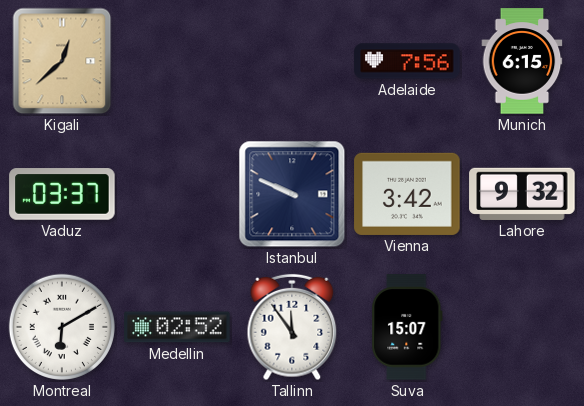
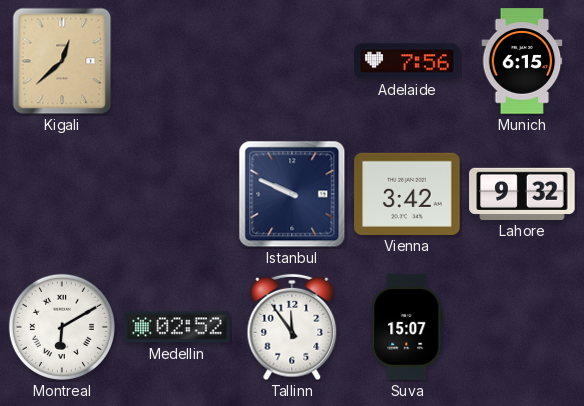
Vaduz: 03:37 -> none (62, 194)
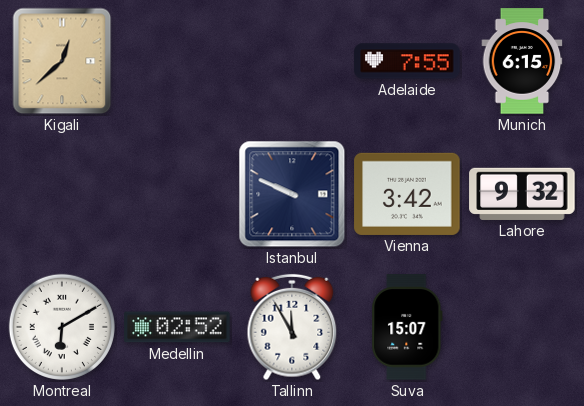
Adelaide: 7:56 -> 7:55 (407, 61)
Tallinn: 11:54 -> 11:55 (292, 327)
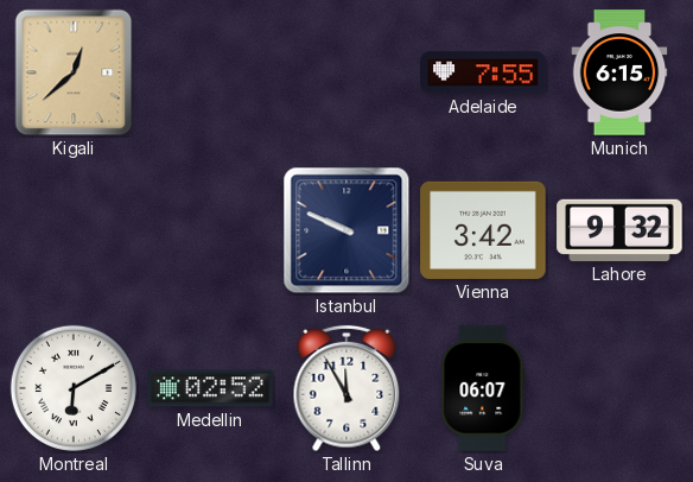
Suva: 15:07 -> 06:07 (483, 388)
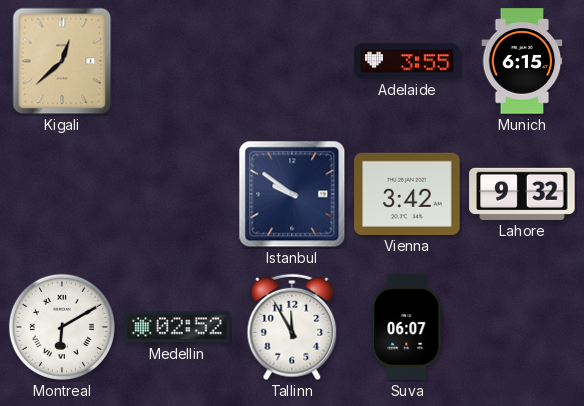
Adelaide: 7:55 -> 3:55 (407, 61)
Istanbul: 9:49 -> 9:51 (292, 194)
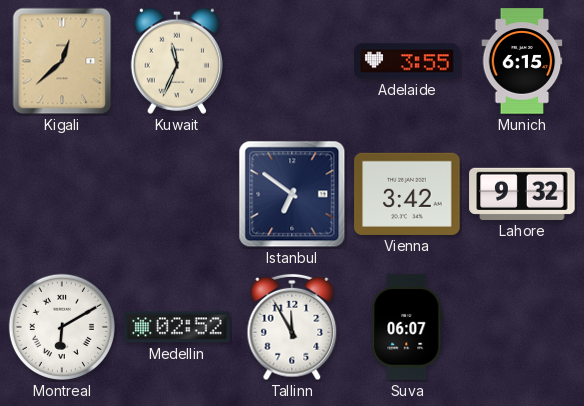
Kuwait: none -> 11:34 (177, 61)
Istanbul: 9:51 -> 6:51 (292, 194)
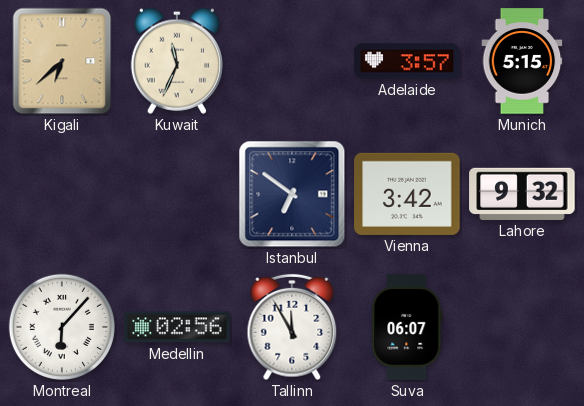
Kigali: 12:38 -> 6:38 (62, 61)
Adelaide: 3:55 -> 3:57 (407, 61)
Munich: 6:15 -> 5:15 (522, 61)
Montreal: 6:10 -> 6:07 (62, 327)
Medellin: 02:52 -> 02:56 (177, 327)
